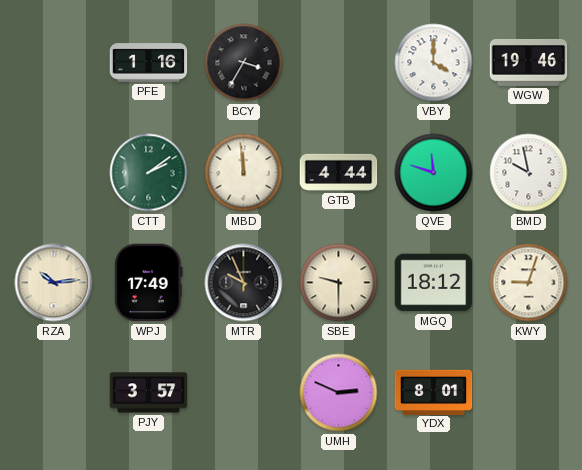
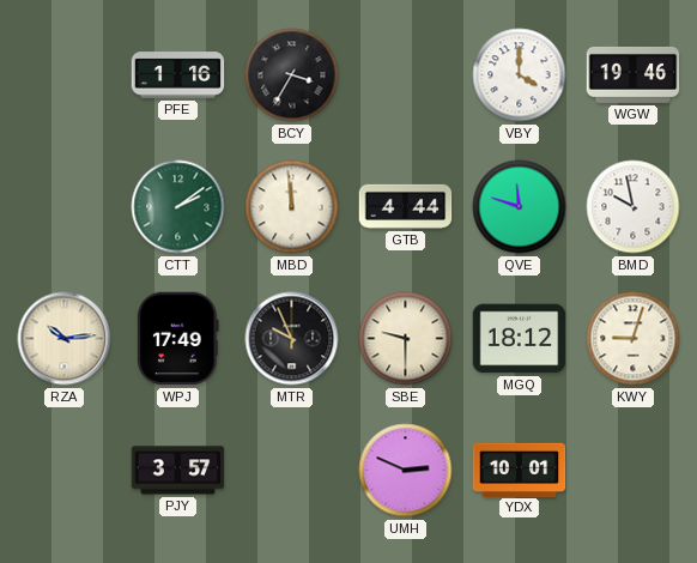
YDX: 8:01 -> 10:01 (520, 470)
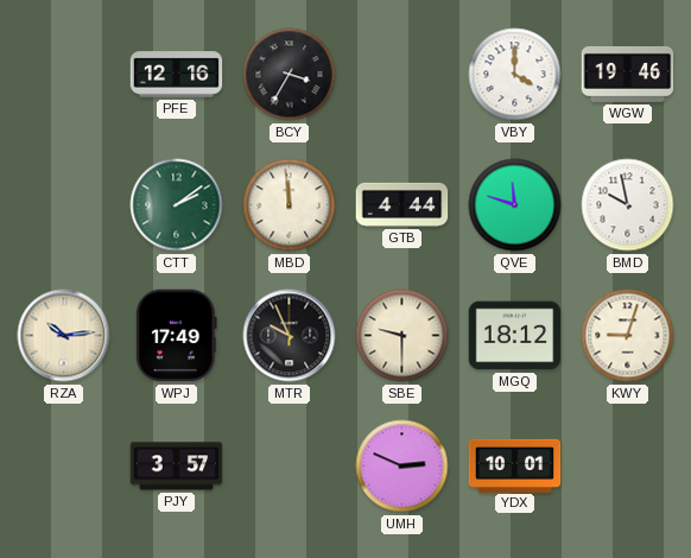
PFE: 1:16 -> 12:16 (177, 75)
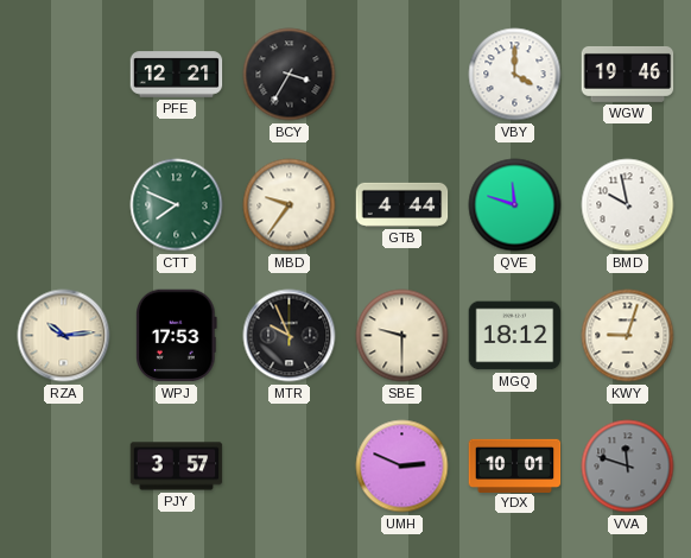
PFE: 12:16 -> 12:21 (177, 75)
CTT: 2:09 -> 7:49 (177, 205)
MBD: 11:59 -> 9:36 (290, 205)
WPJ: 17:49 -> 17:53 (177, 336)
VVA: none -> 11:48 (628, 467)
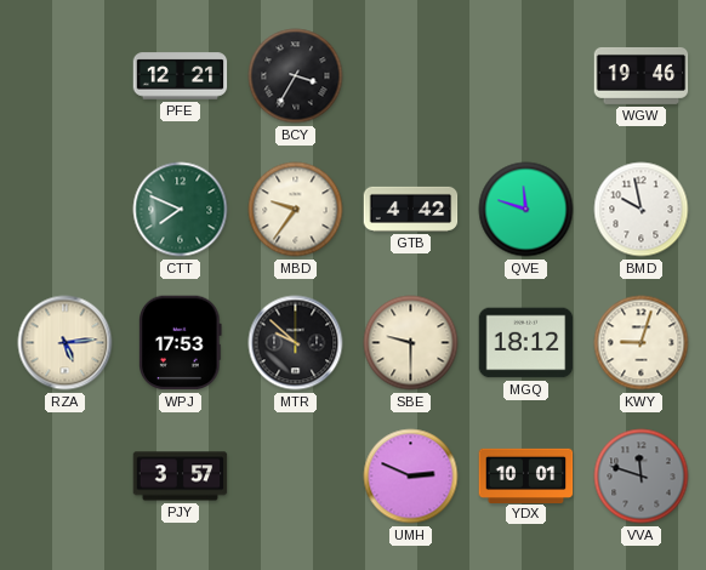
VBY: 4:00 -> none (515, 75)
GTB: 4:44 -> 4:42 (411, 209)
RZA: 10:14 -> 5:14 (66, 343)
MTR: 9:56 -> 9:52 (296, 343)
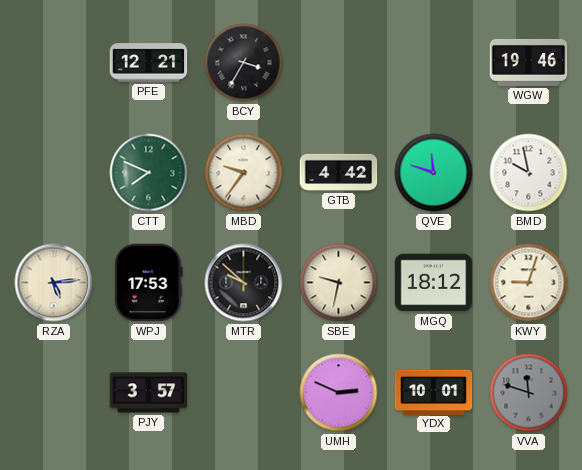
SBE: 9:30 -> 9:32 (339, 283)
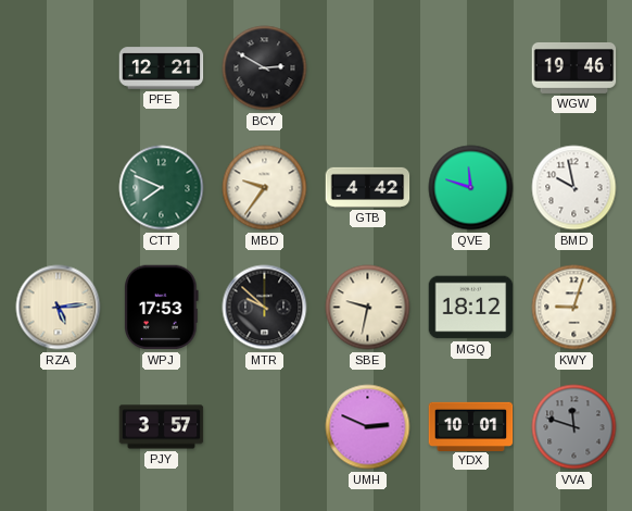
BCY: 3:35 -> 2:50 (265, 68)
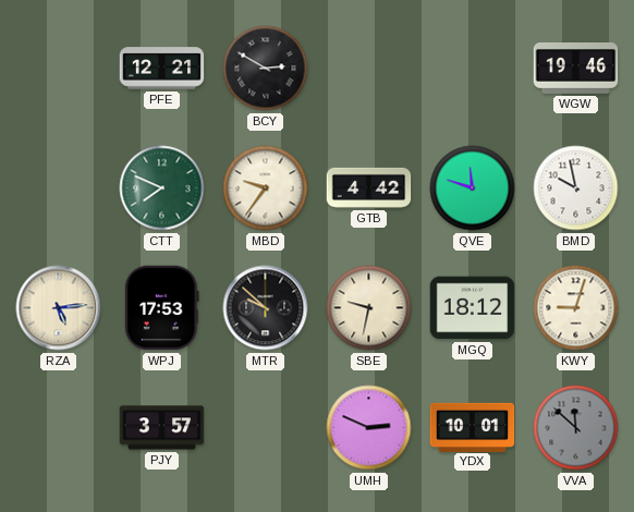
VVA: 11:48 -> 11:52 (576, 428)
